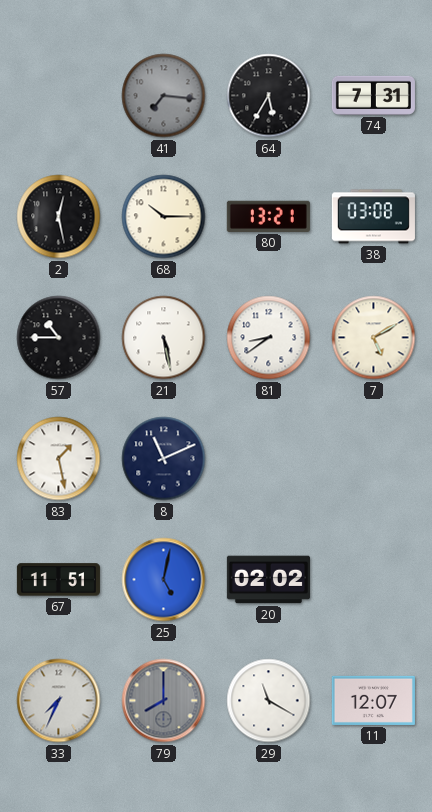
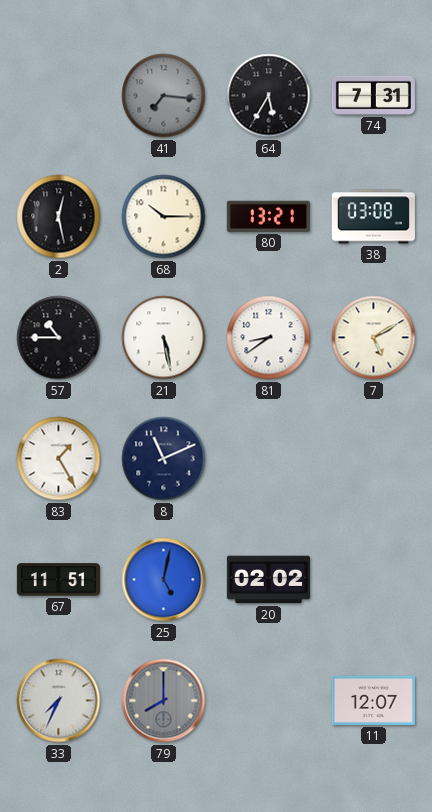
83: 1:28 -> 1:25 (59, 459)
29: 11:20 -> none (269, 701)
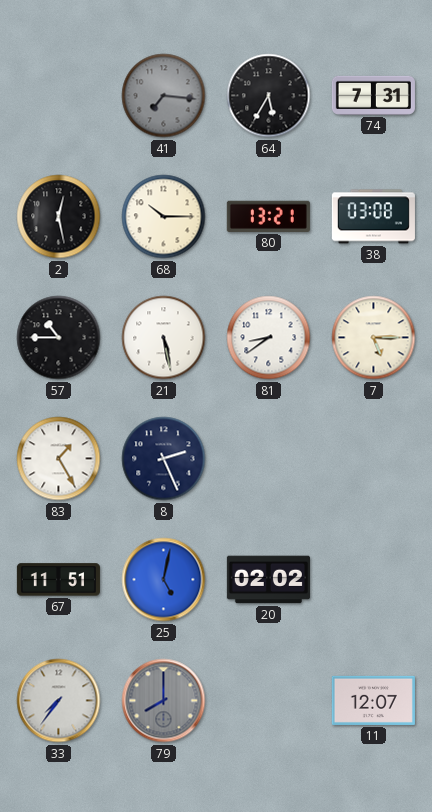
7: 5:10 -> 5:15 (374, 338)
8: 11:11 -> 2:26 (164, 459)
33: 7:34 -> 7:36 (59, 701)
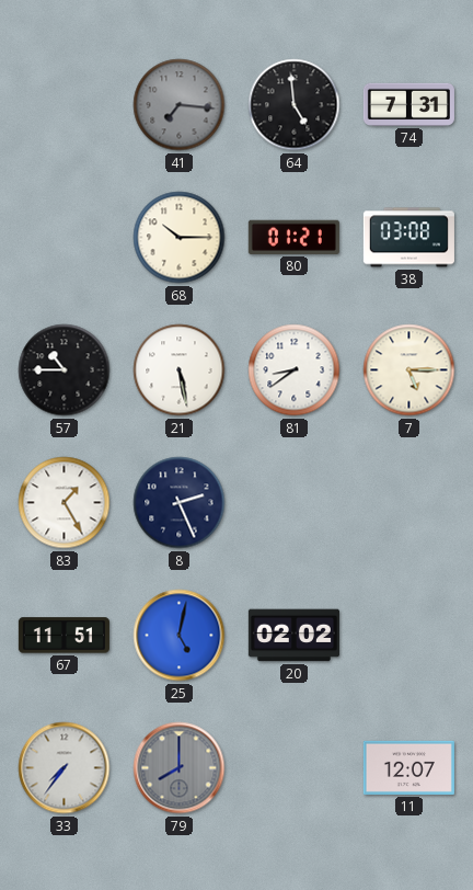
64: 5:35 -> 4:59 (295, 105)
2: 12:28 -> none (59, 217)
80: 13:21 -> 01:21 (293, 237)
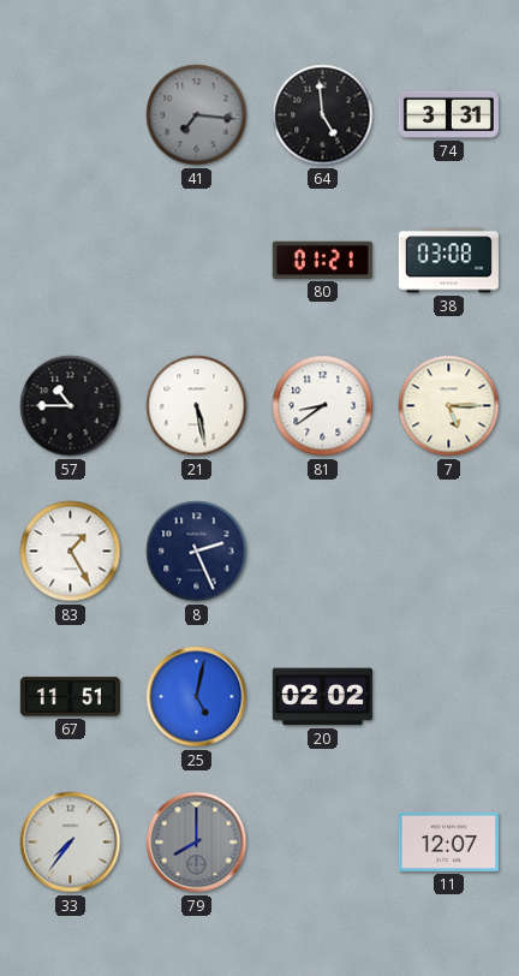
74: 7:31 -> 3:31 (448, 114)
68: 10:15 -> none (180, 238)
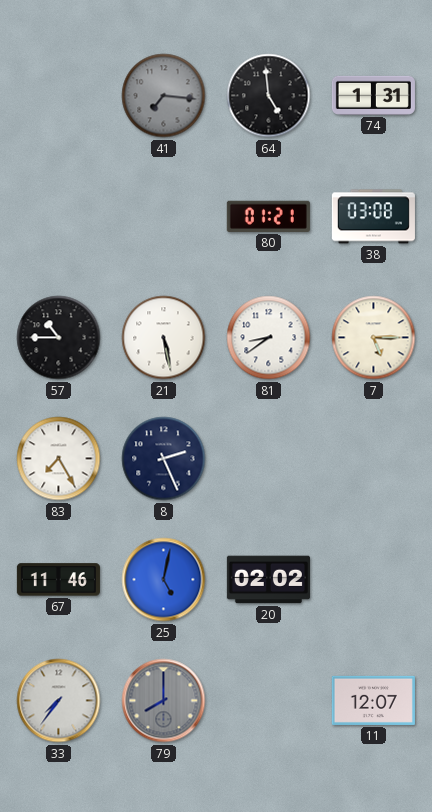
74: 3:31 -> 1:31 (373, 95)
83: 1:25 -> 7:25 (59, 459)
67: 11:51 -> 11:46 (58, 580)
